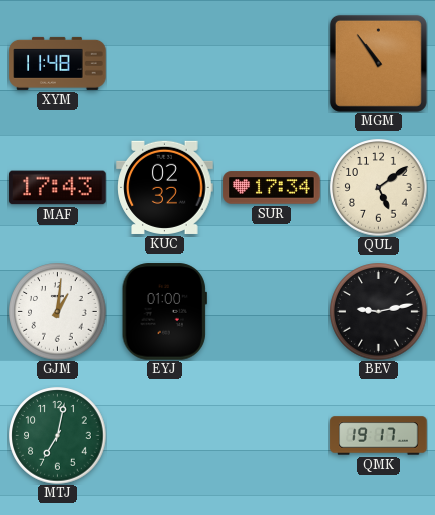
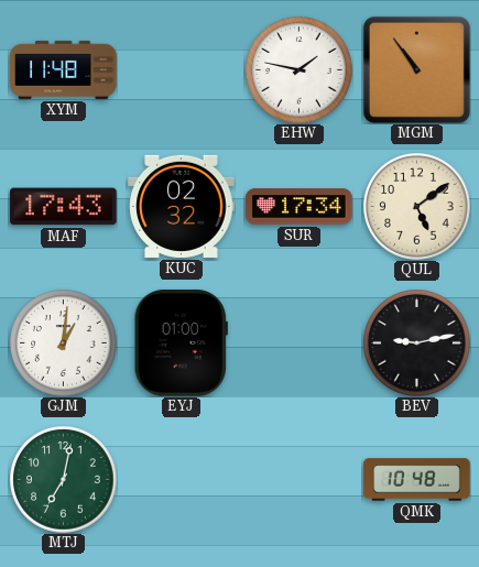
EHW: none -> 1:47 (300, 70)
QMK: 19:17 -> 10:48 (417, 480)
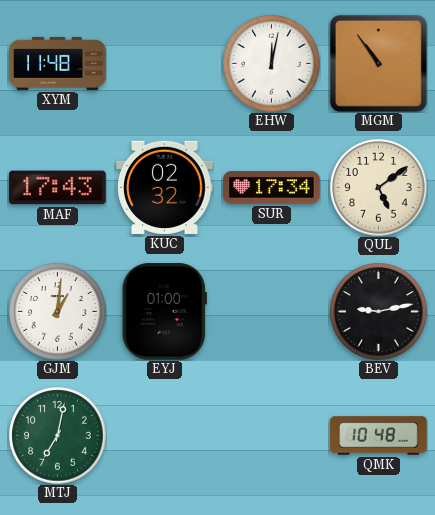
EHW: 1:47 -> 12:02 (272, 64)
